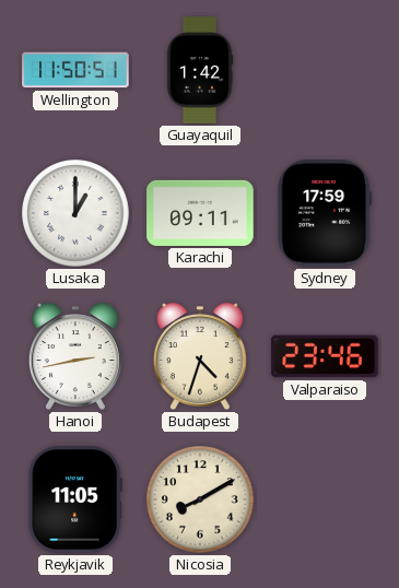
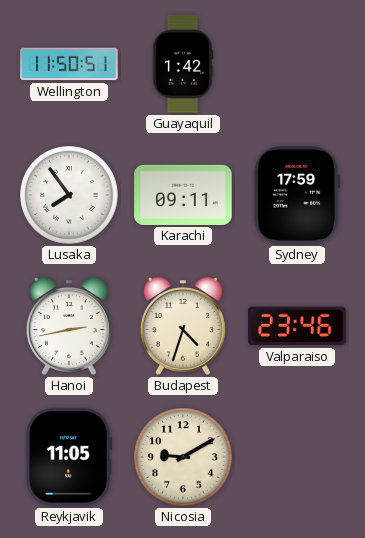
Lusaka: 1:00 -> 7:54 (69, 195)
Nicosia: 8:10 -> 9:10 (183, 457)
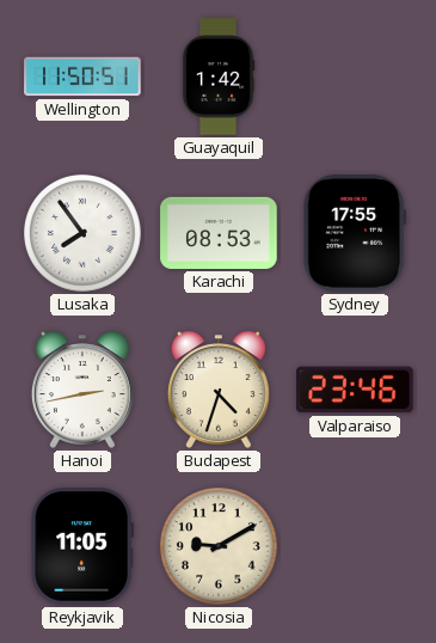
Karachi: 09:11 -> 08:53 (219, 233)
Sydney: 17:59 -> 17:55 (355, 233)
